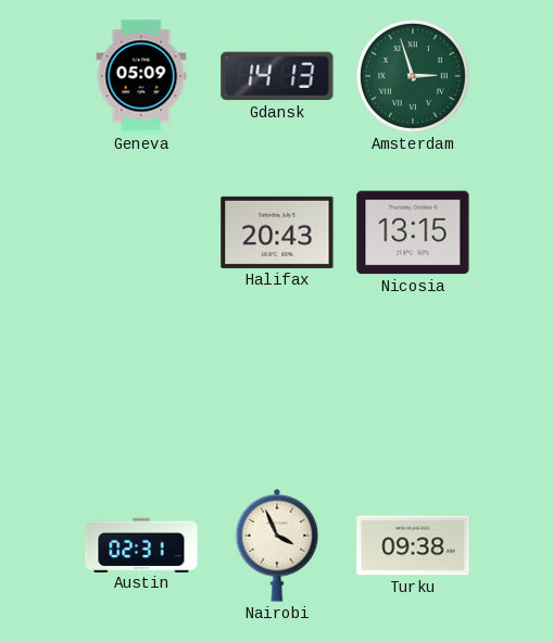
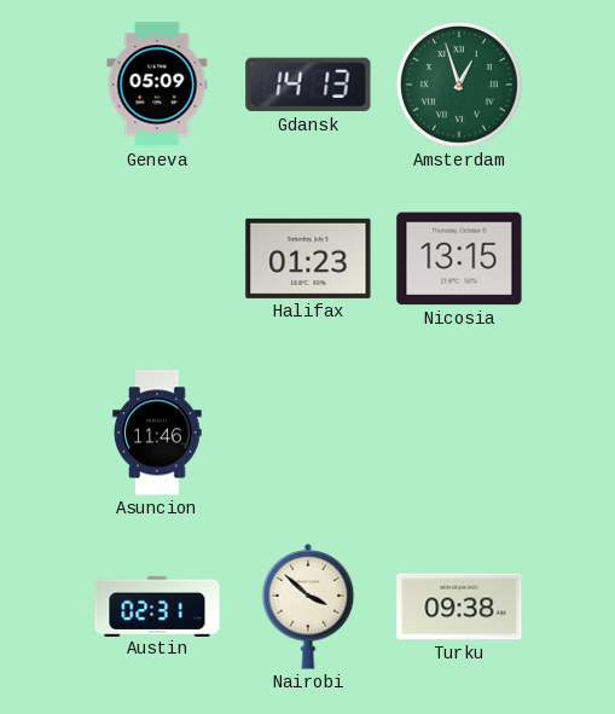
Amsterdam: 2:57 -> 12:57 (460, 86)
Halifax: 20:43 -> 01:23 (308, 259)
Asuncion: none -> 11:46 (157, 433)
Nairobi: 3:56 -> 3:52 (308, 608)
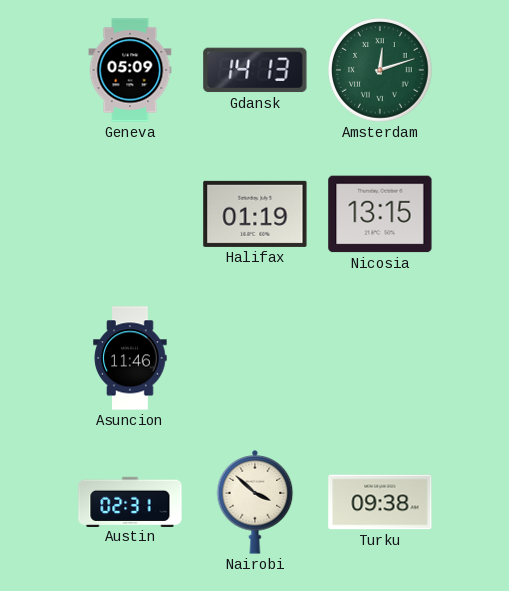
Amsterdam: 12:57 -> 12:12 (381, 71)
Halifax: 01:23 -> 01:19 (255, 214)
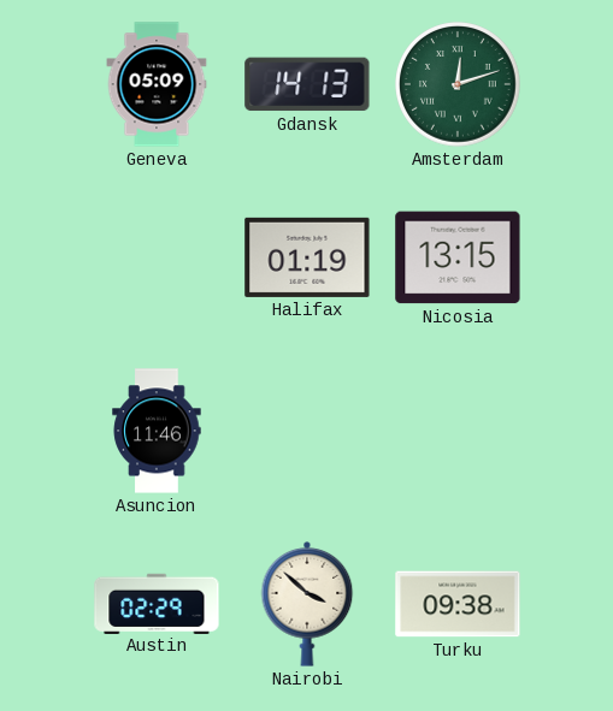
Austin: 02:31 -> 02:29 (157, 603)
